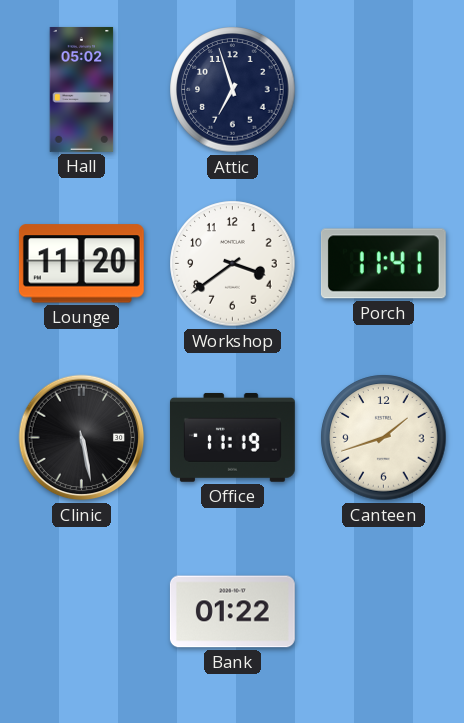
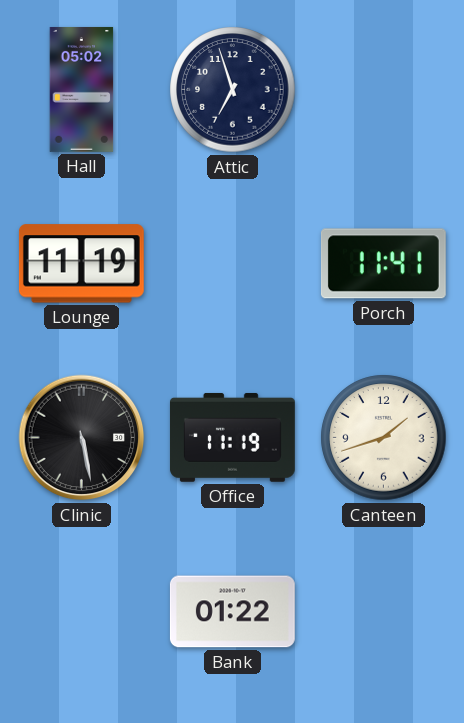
Lounge: 11:20 -> 11:19 (81, 264)
Workshop: 3:39 -> none (233, 264)
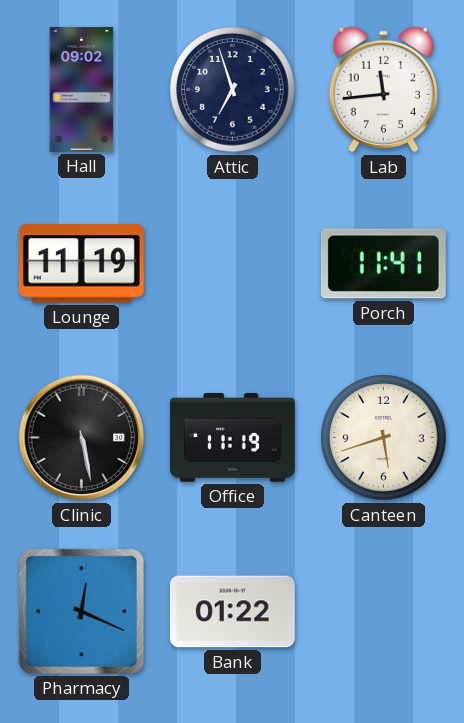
Hall: 05:02 -> 09:02 (82, 89)
Lab: none -> 11:44 (383, 90)
Canteen: 1:42 -> 5:42 (384, 438)
Pharmacy: none -> 12:19 (81, 611)
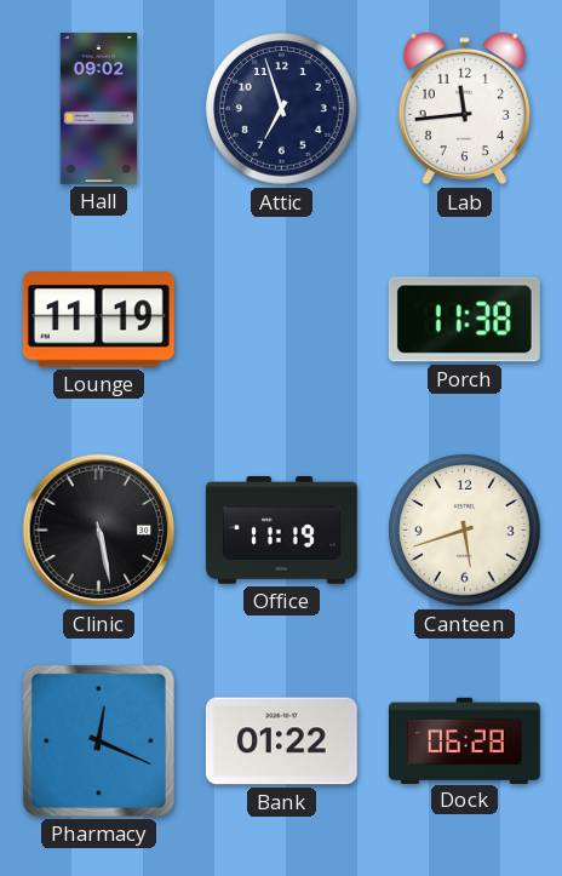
Porch: 11:41 -> 11:38 (464, 320)
Dock: none -> 06:28 (464, 740)
